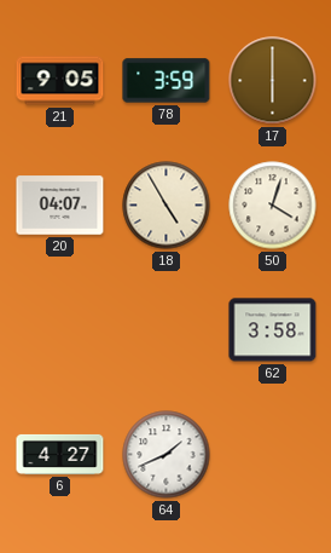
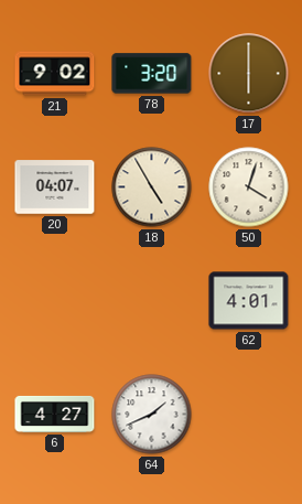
21: 9:05 -> 9:02 (55, 74)
78: 3:59 -> 3:20 (152, 74)
62: 3:58 -> 4:01 (249, 301)
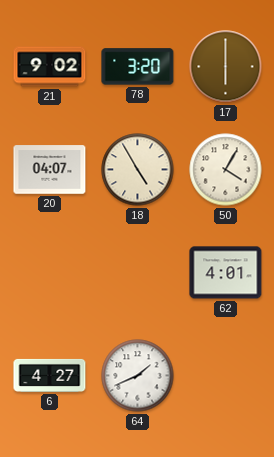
50: 4:03 -> 4:05 (226, 170)
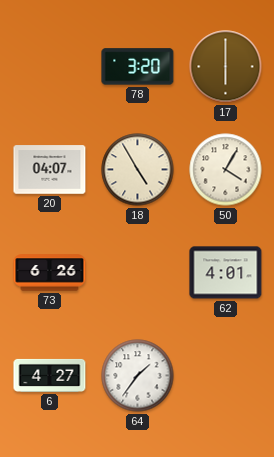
21: 9:02 -> none (50, 67)
73: none -> 6:26 (50, 273)
64: 1:41 -> 1:36 (138, 376)
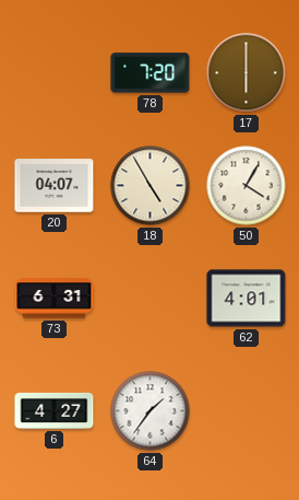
78: 3:20 -> 7:20 (151, 73)
73: 6:26 -> 6:31 (55, 299)
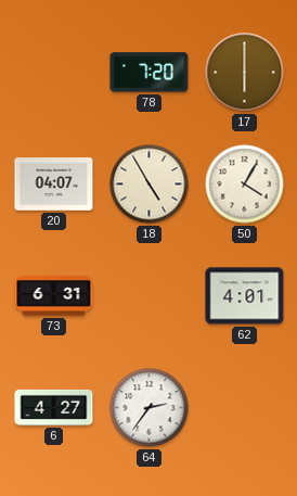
64: 1:36 -> 2:36 (150, 408)
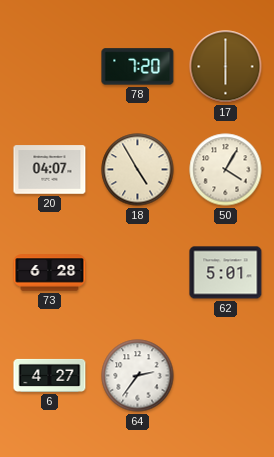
73: 6:31 -> 6:28 (50, 273)
62: 4:01 -> 5:01 (226, 273)
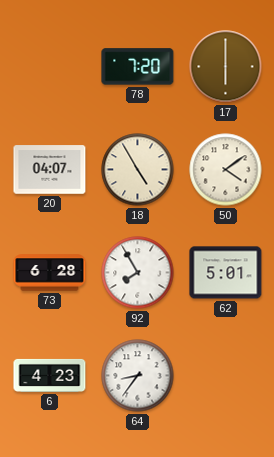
50: 4:05 -> 4:09 (226, 170)
92: none -> 7:55 (138, 273)
6: 4:27 -> 4:23 (50, 375)
64: 2:36 -> 8:36 (138, 376)
